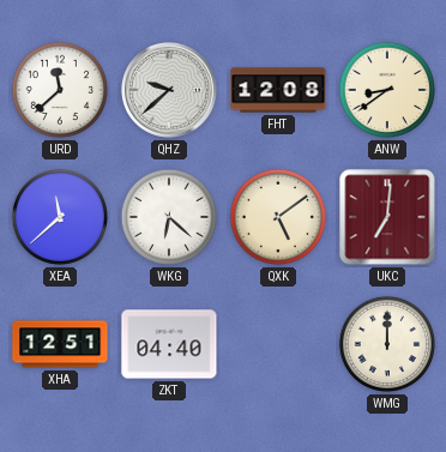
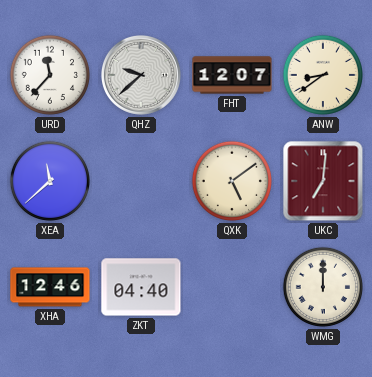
URD: 11:38 -> 11:37 (50, 75)
FHT: 12:08 -> 12:07 (232, 75)
WKG: 6:22 -> none (169, 217)
XHA: 12:51 -> 12:46 (50, 287)
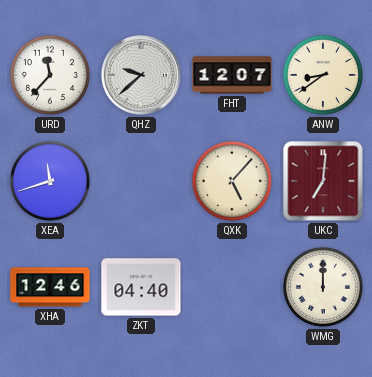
XEA: 11:38 -> 11:42 (50, 181)
QXK: 5:09 -> 5:07 (232, 181)
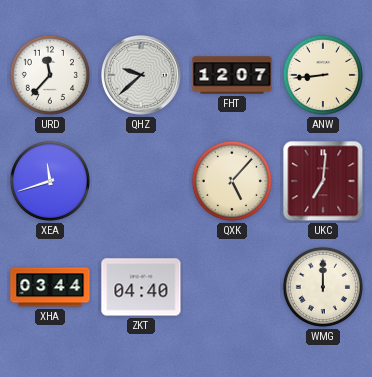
ANW: 8:39 -> 8:44 (323, 75)
XHA: 12:46 -> 03:44 (50, 287)
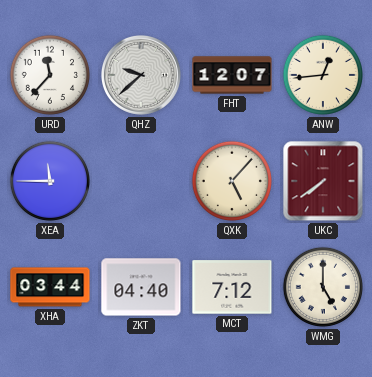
ANW: 8:44 -> 12:44 (323, 75)
XEA: 11:42 -> 11:45 (50, 181)
UKC: 7:01 -> 7:39 (323, 181)
MCT: none -> 7:12 (232, 287)
WMG: 12:00 -> 5:00 (323, 287)
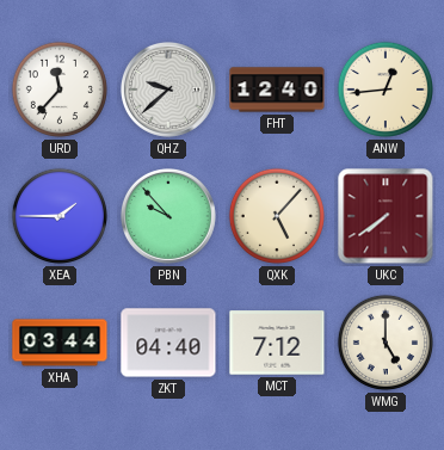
FHT: 12:07 -> 12:40 (277, 90)
XEA: 11:45 -> 1:45 (60, 216)
PBN: none -> 9:53 (168, 216)
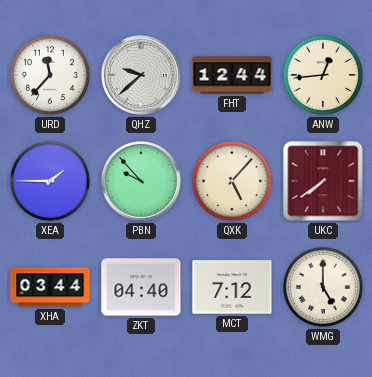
FHT: 12:40 -> 12:44 (232, 75)
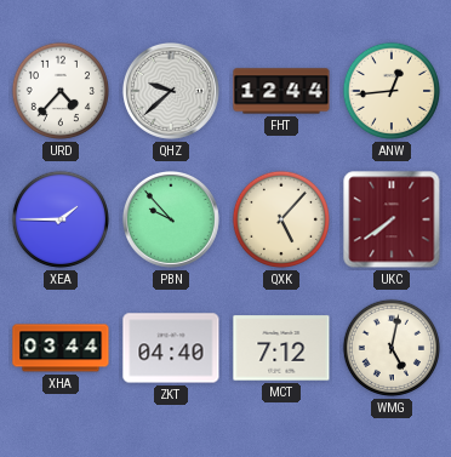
URD: 11:37 -> 4:37 (61, 91)
WMG: 5:00 -> 5:02 (392, 348)
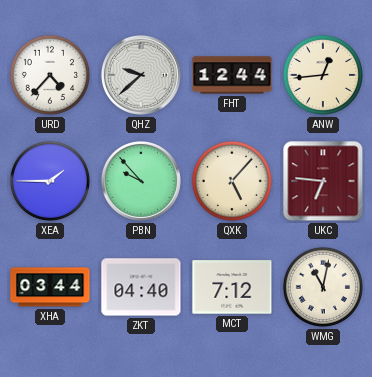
UKC: 7:39 -> 6:46 (323, 181)
WMG: 5:02 -> 11:02 (323, 287)
